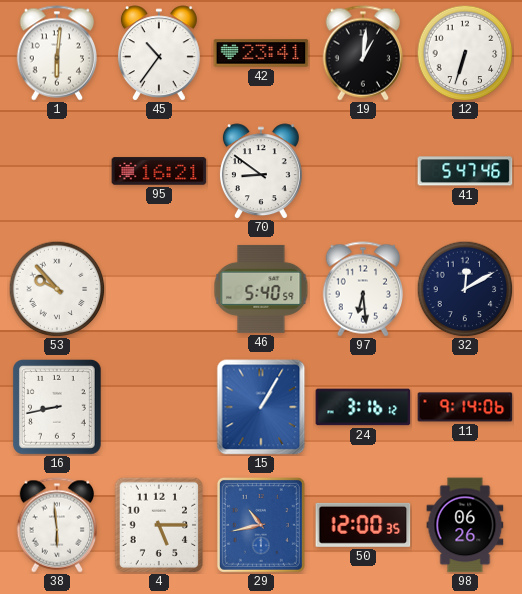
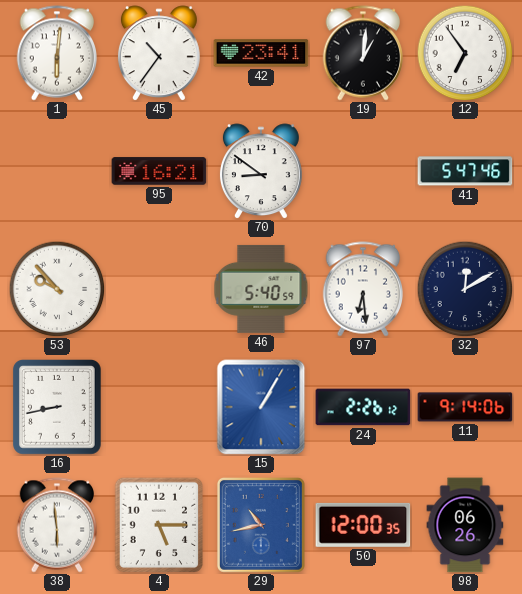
12: 6:33 -> 6:54 (465, 53)
24: 3:16 -> 2:26 (363, 407)
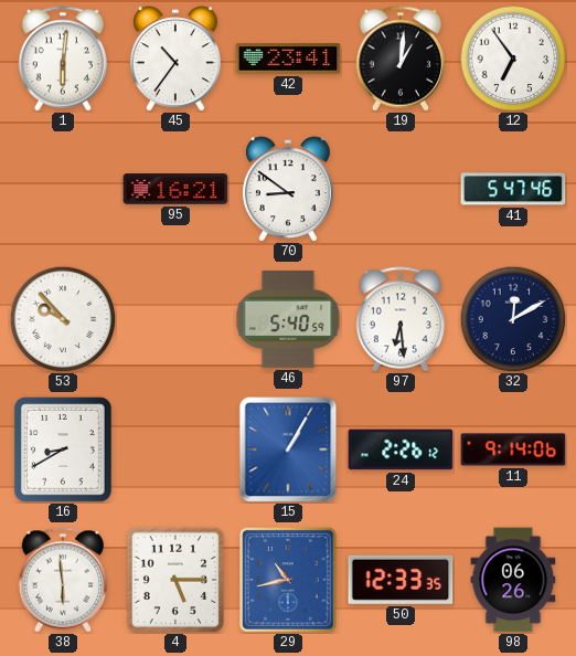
16: 8:43 -> 8:40 (63, 449)
50: 12:00 -> 12:33 (401, 580)
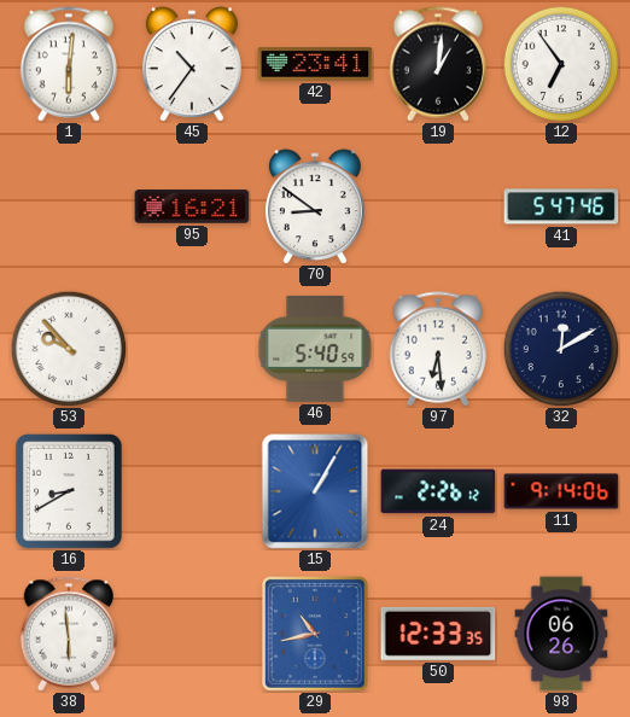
4: 5:15 -> none (175, 580)
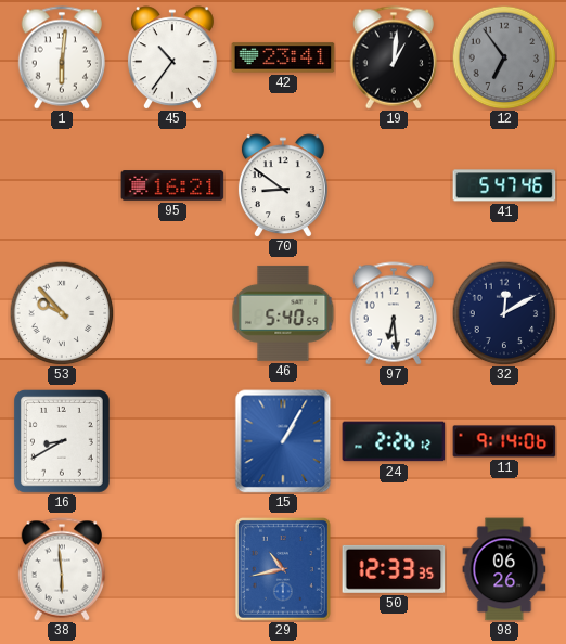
12 dial: white -> grey (504, 57)
